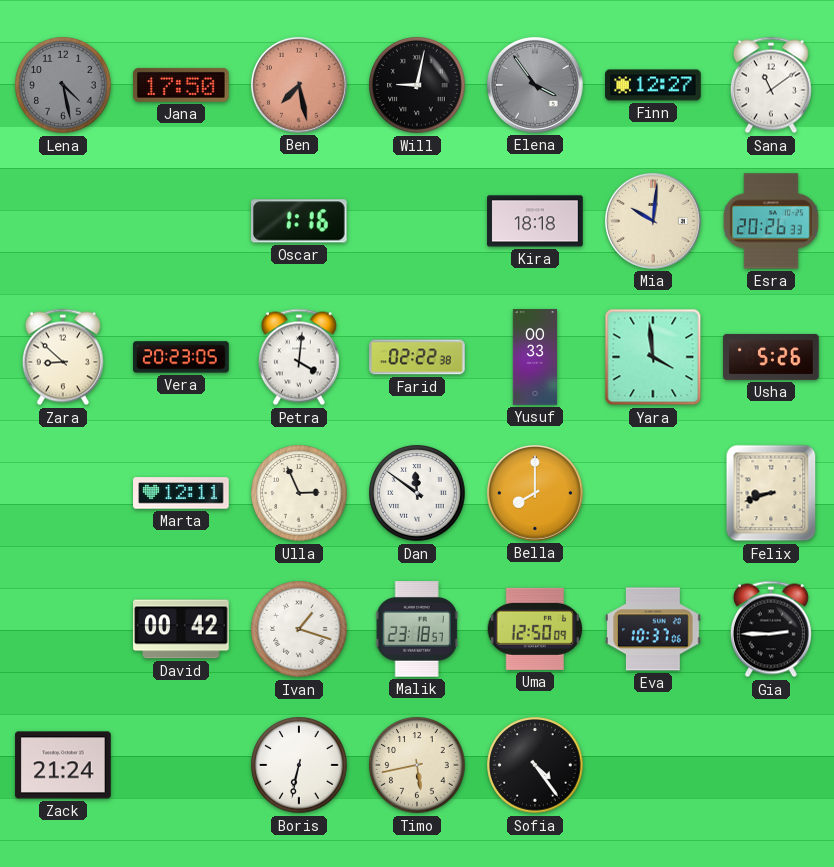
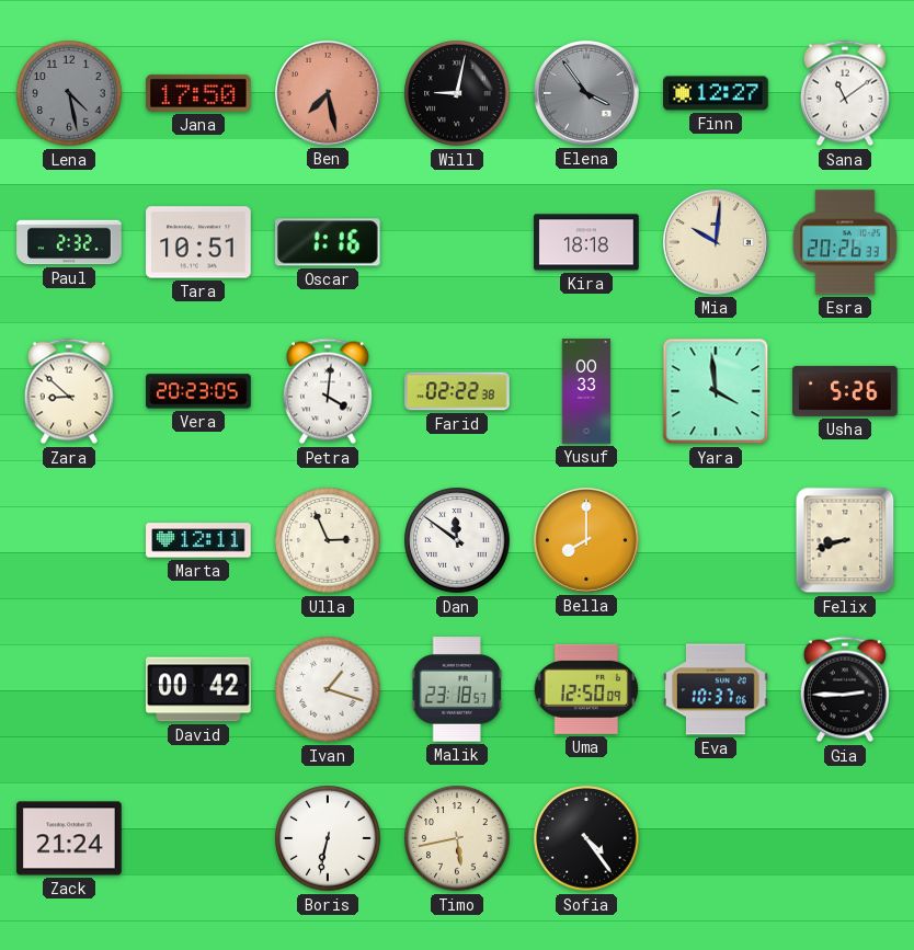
Paul: none -> 2:32 (69, 242)
Tara: none -> 10:51 (198, 242)
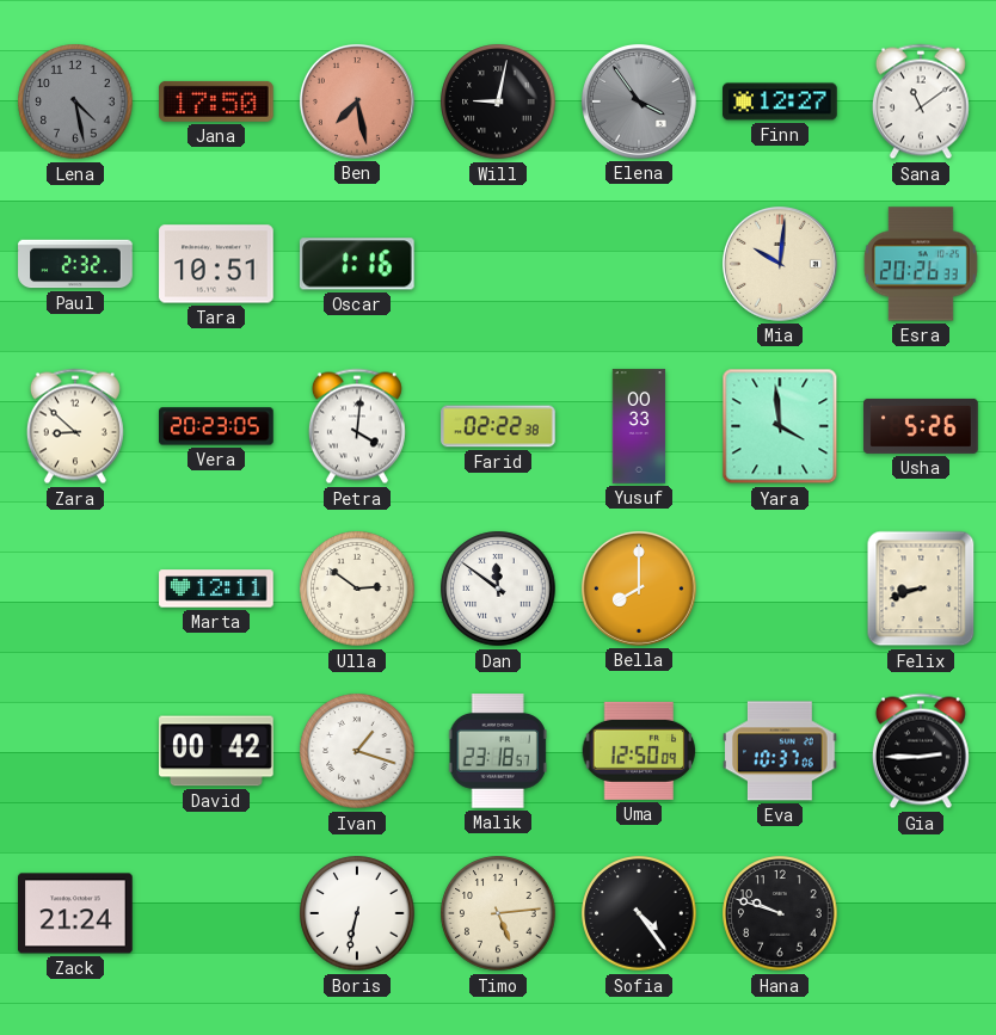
Kira: 18:18 -> none (586, 242)
Ulla: 2:56 -> 2:51 (357, 589)
Timo: 5:43 -> 5:14 (498, 913)
Hana: none -> 9:48 (780, 913)
